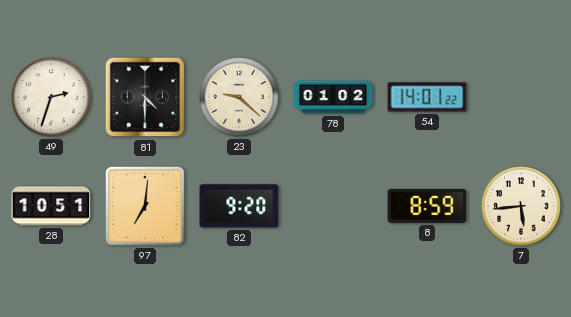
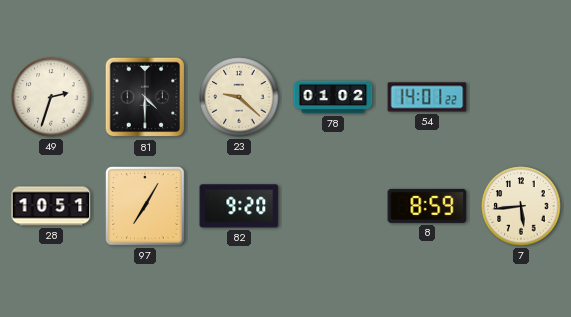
97: 7:01 -> 7:05 (145, 206)
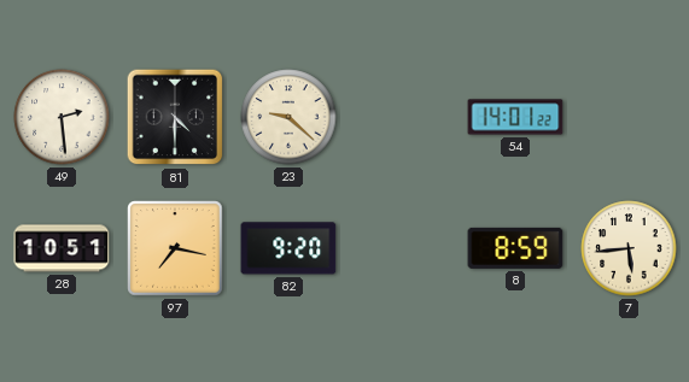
49: 2:33 -> 2:29 (62, 117)
78: 01:02 -> none (333, 97)
97: 7:05 -> 7:17 (175, 248)
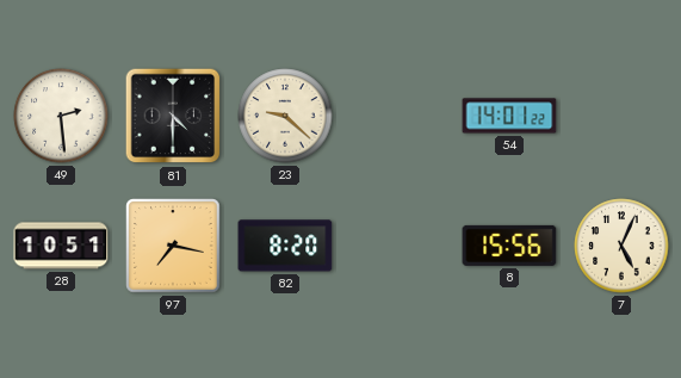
82: 9:20 -> 8:20 (285, 246)
8: 8:59 -> 15:56 (509, 246)
7: 5:44 -> 5:04 (621, 246)
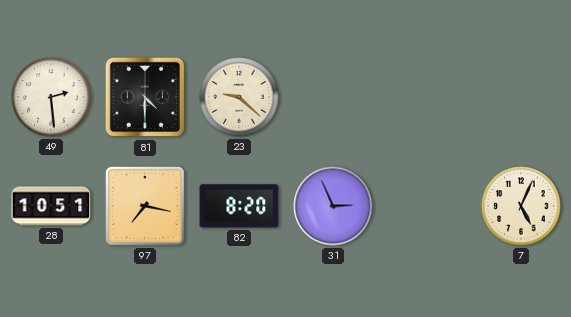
54: 14:01 -> none (509, 116)
31: none -> 2:56 (333, 206)
8: 15:56 -> none (509, 246)
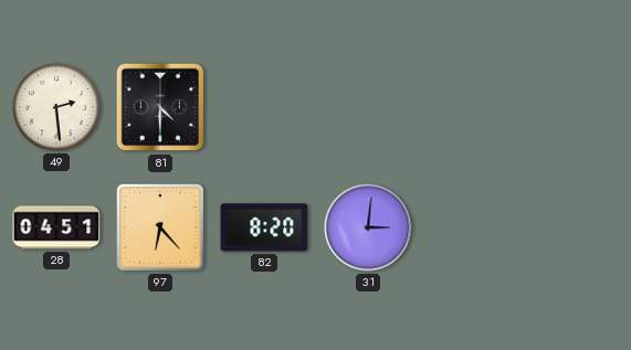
23: 9:22 -> none (239, 97)
28: 10:51 -> 04:51 (56, 227)
97: 7:17 -> 6:23 (160, 227)
31: 2:56 -> 3:01 (368, 227)
7: 5:04 -> none (521, 206)
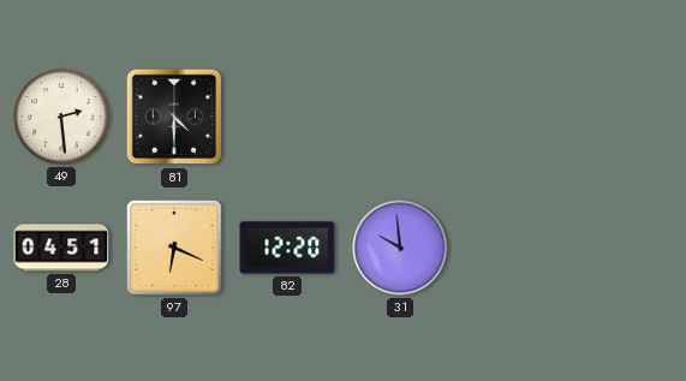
97: 6:23 -> 6:19 (174, 248)
82: 8:20 -> 12:20 (287, 248)
31: 3:01 -> 9:59 (400, 248)
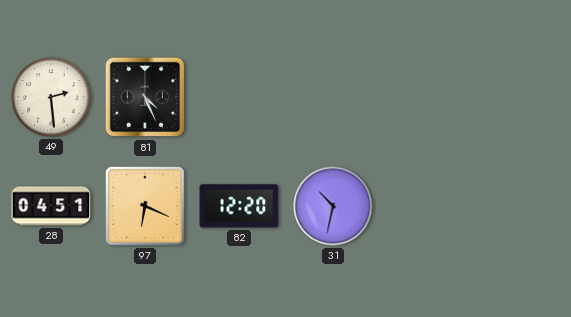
81: 4:30 -> 4:26 (145, 97)
31: 9:59 -> 10:32 (333, 206)
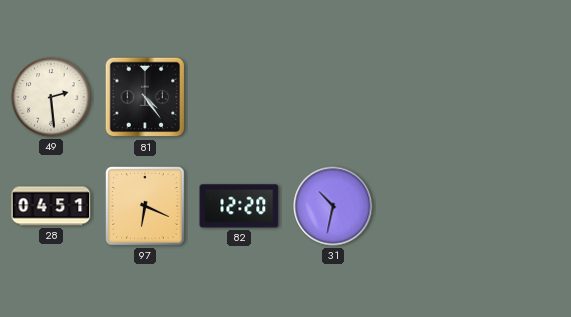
81: 4:26 -> 4:24 (145, 97)
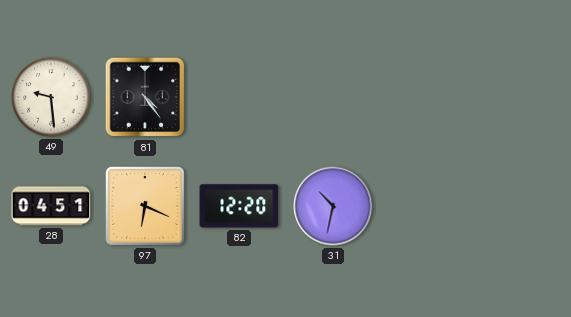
49: 2:29 -> 9:29 (51, 97)
